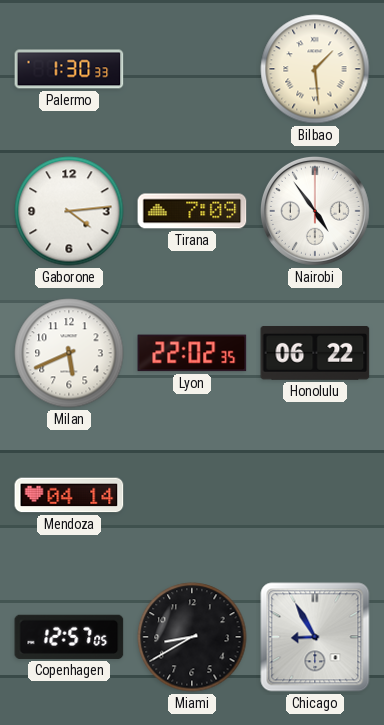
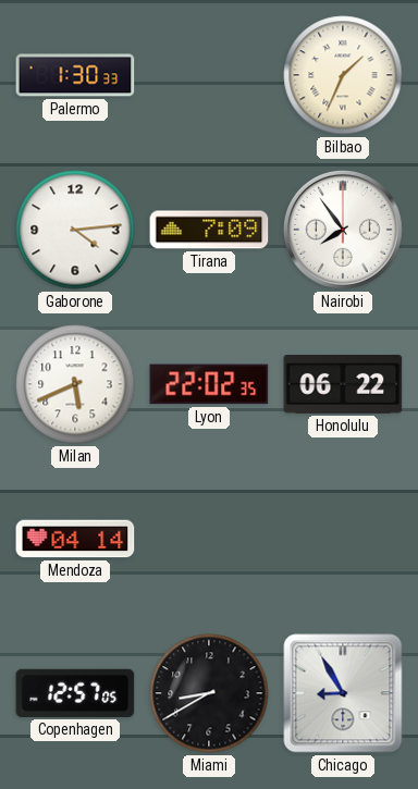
Bilbao: 1:29 -> 1:34 (343, 75)
Nairobi: 4:54 -> 7:54 (343, 230)
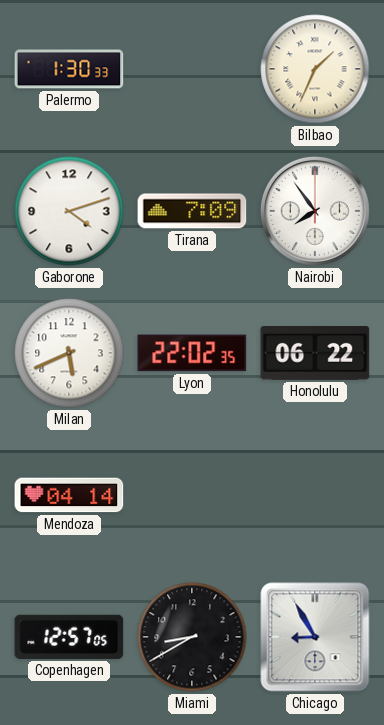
Gaborone: 4:14 -> 4:12 (69, 211)
